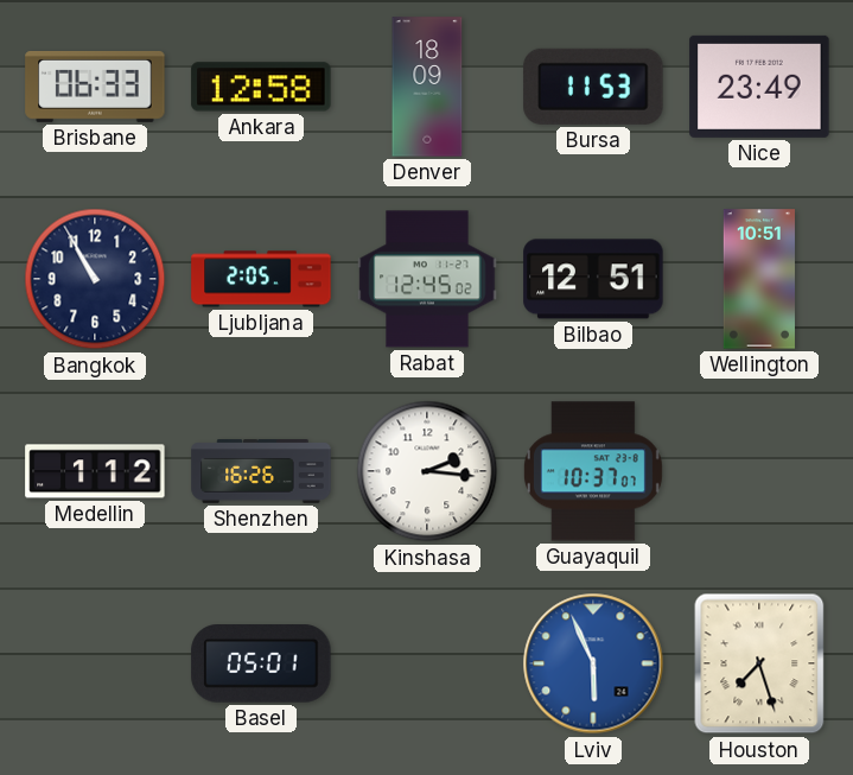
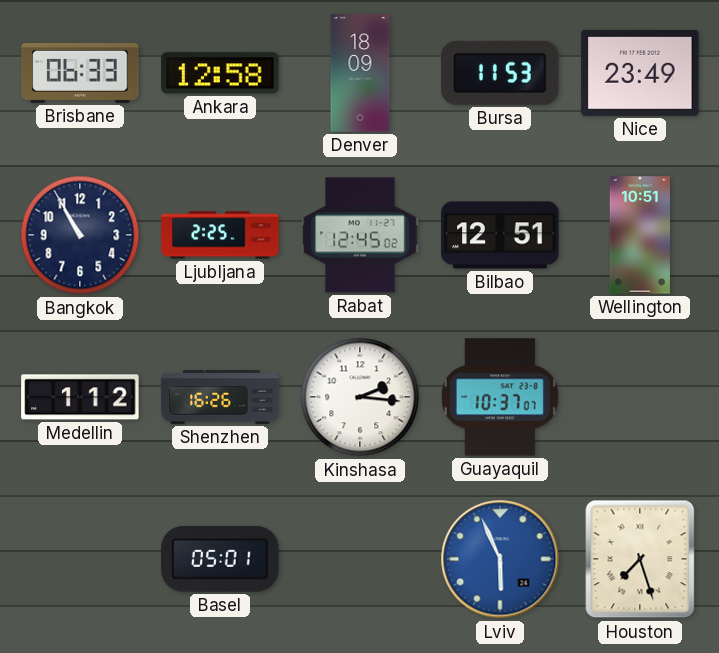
Ljubljana: 2:05 -> 2:25 (220, 235)
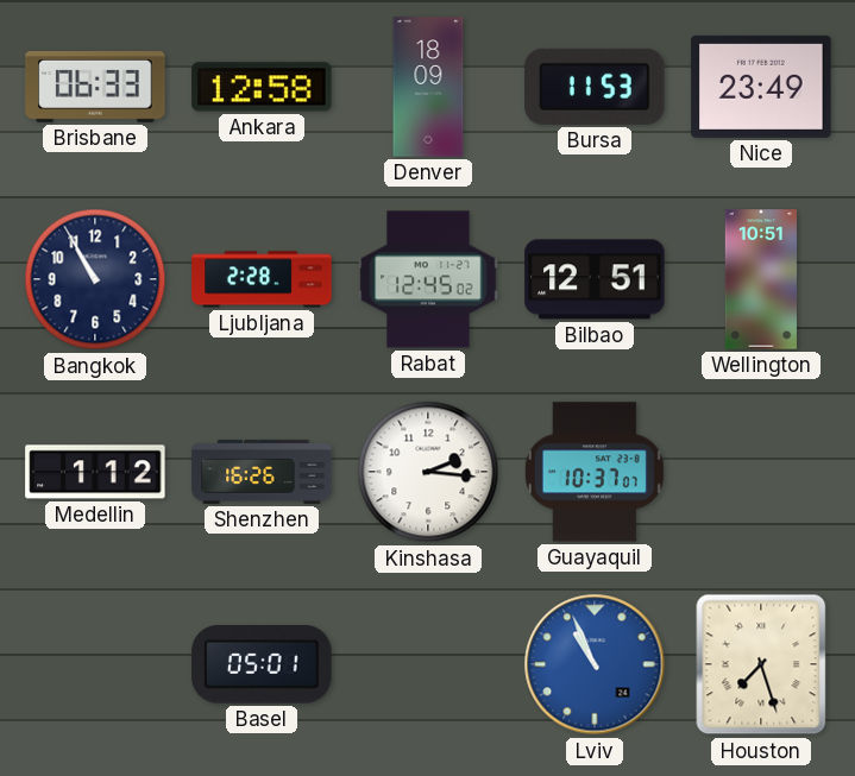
Ljubljana: 2:25 -> 2:28 (262, 279)
Lviv: 5:56 -> 10:56 (595, 664)
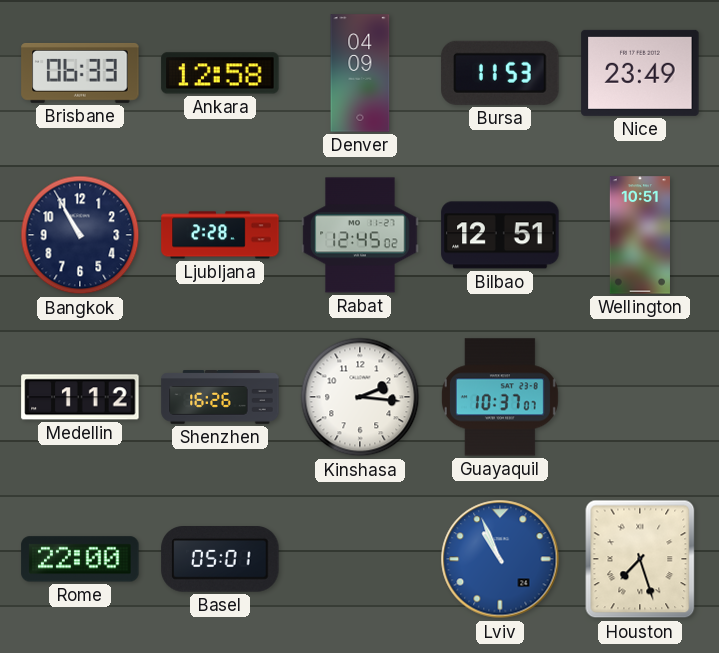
Denver: 18:09 -> 04:09 (360, 73)
Rome: none -> 22:00 (80, 559)
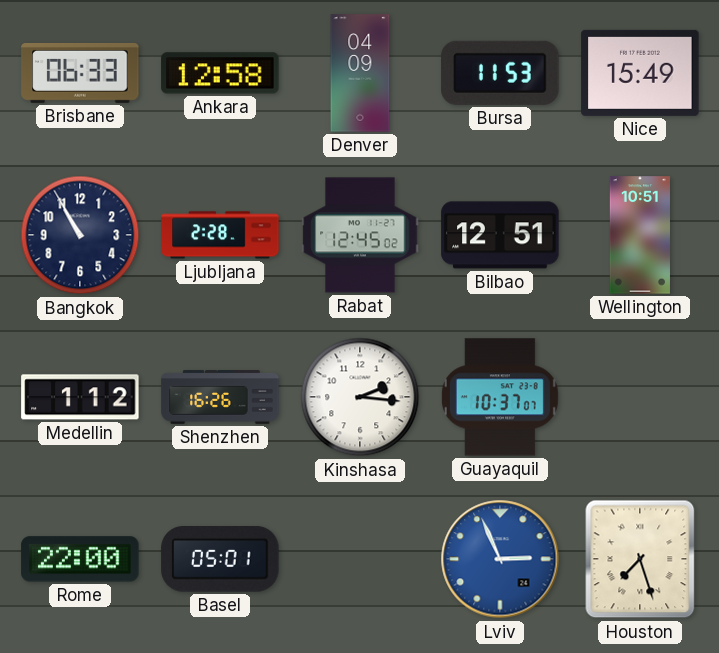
Nice: 23:49 -> 15:49 (640, 73)
Lviv: 10:56 -> 2:56 (500, 559)
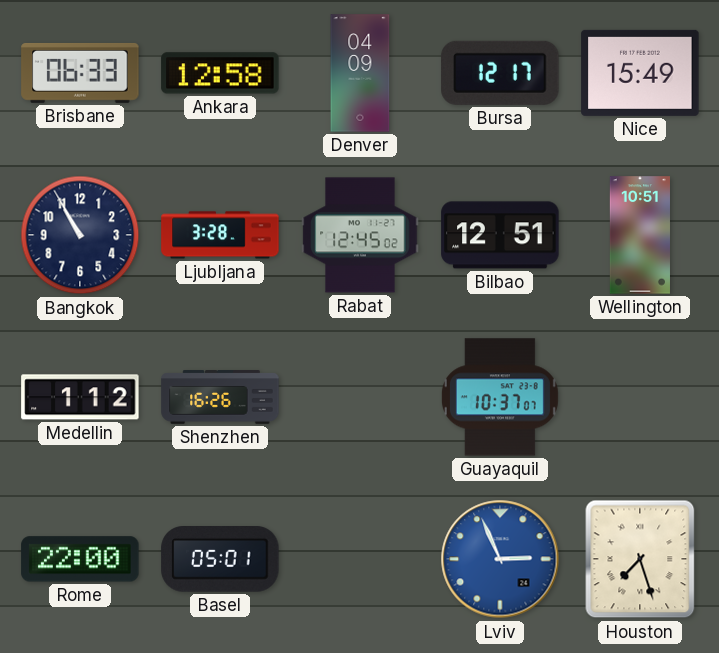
Bursa: 11:53 -> 12:17 (500, 73)
Ljubljana: 2:28 -> 3:28 (220, 235)
Kinshasa: 2:16 -> none (360, 397)
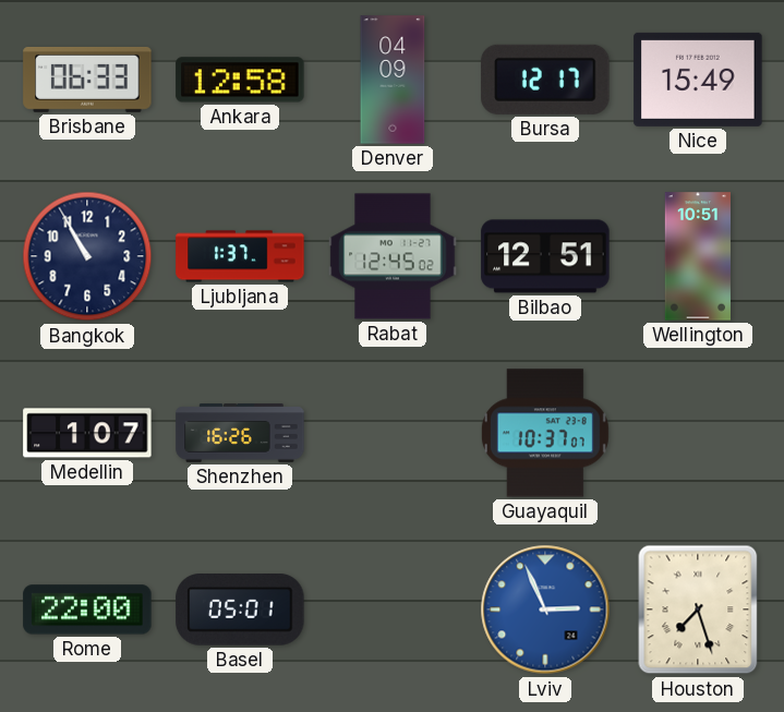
Ljubljana: 3:28 -> 1:37 (240, 256)
Medellin: 1:12 -> 1:07 (87, 433)
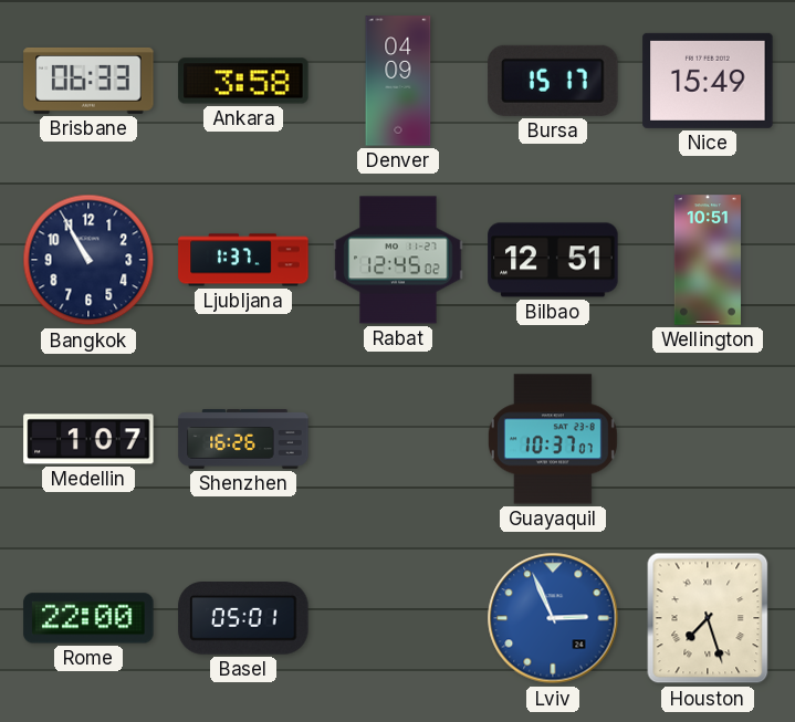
Ankara: 12:58 -> 3:58 (243, 81)
Bursa: 12:17 -> 15:17 (553, 81)
